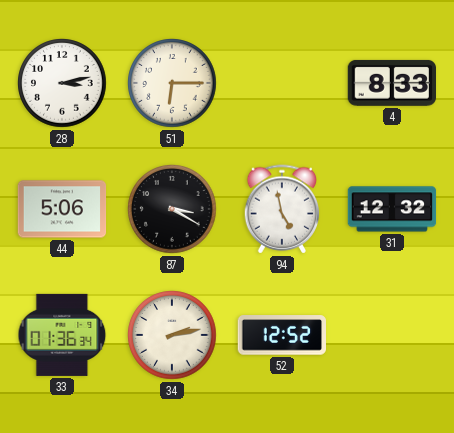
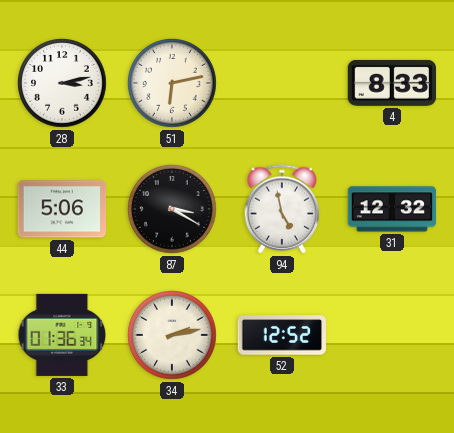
51: 6:15 -> 6:13 (172, 83)
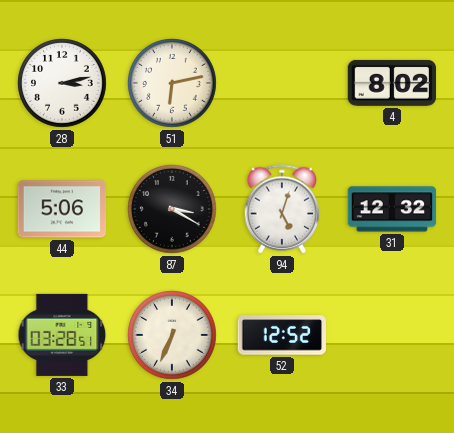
4: 8:33 -> 8:02 (391, 83)
94: 4:58 -> 5:03 (282, 209)
33: 01:36 -> 03:28 (62, 335)
34: 2:13 -> 6:34 (172, 335)
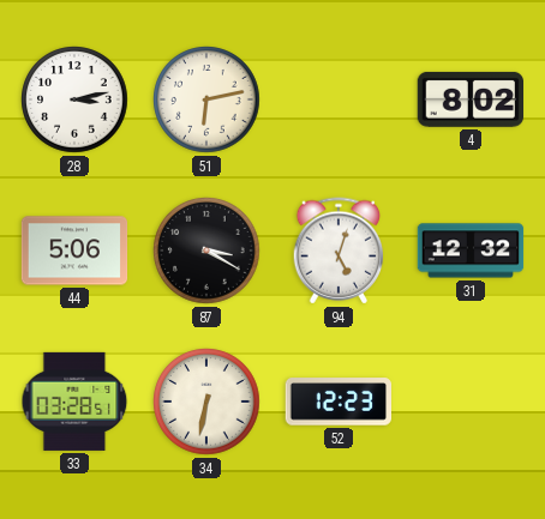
34: 6:34 -> 6:32 (206, 402)
52: 12:52 -> 12:23 (337, 402)
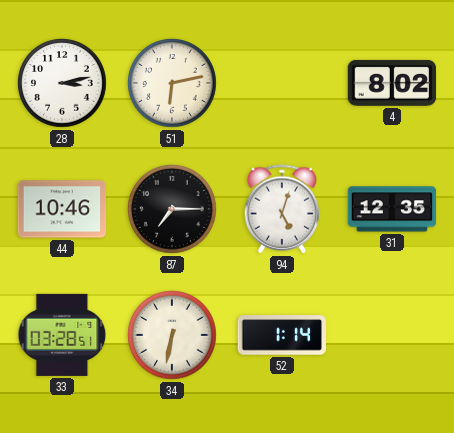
44: 5:06 -> 10:46 (62, 209)
87: 3:20 -> 7:15 (172, 209)
31: 12:32 -> 12:35 (392, 209)
52: 12:23 -> 1:14 (281, 335)
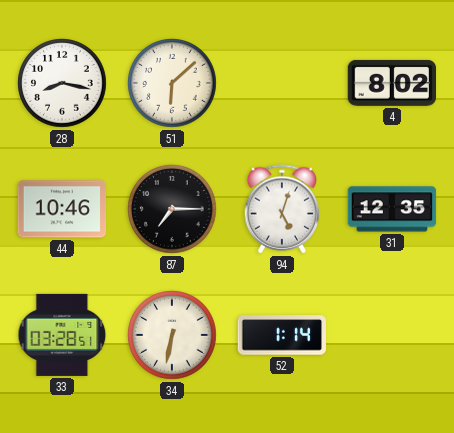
28: 3:13 -> 8:17 (62, 83)
51: 6:13 -> 6:08 (172, 83)
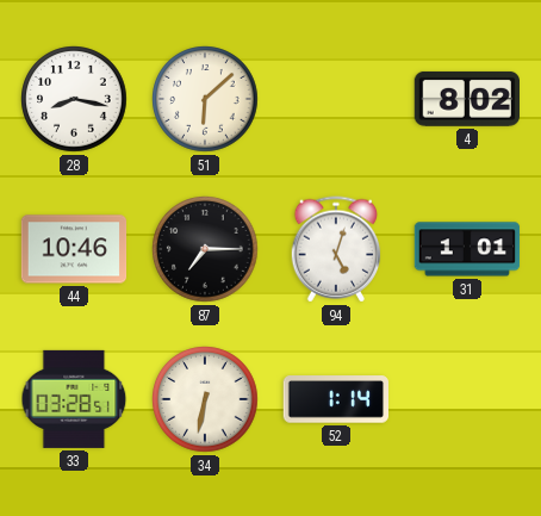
31: 12:35 -> 1:01 (467, 249)
